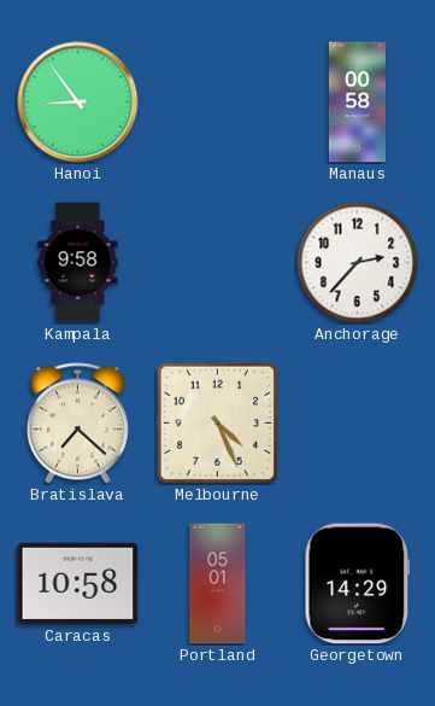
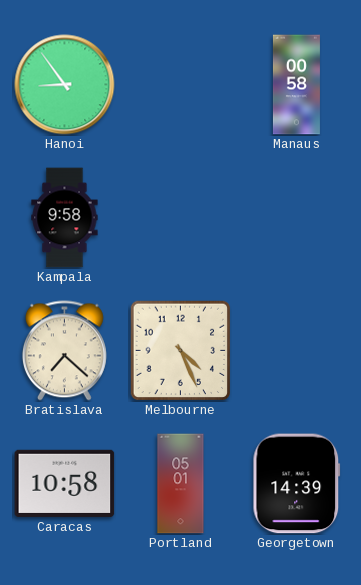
Anchorage: 2:37 -> none (358, 263)
Georgetown: 14:29 -> 14:39 (297, 484)
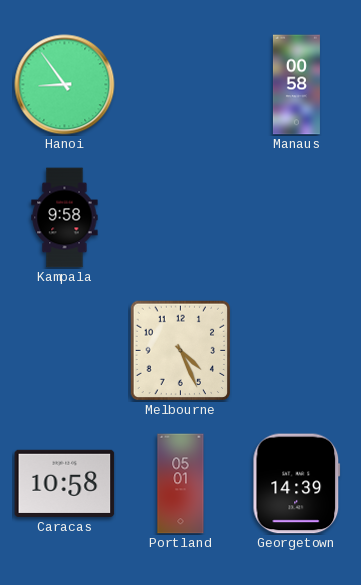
Bratislava: 7:22 -> none (64, 351)
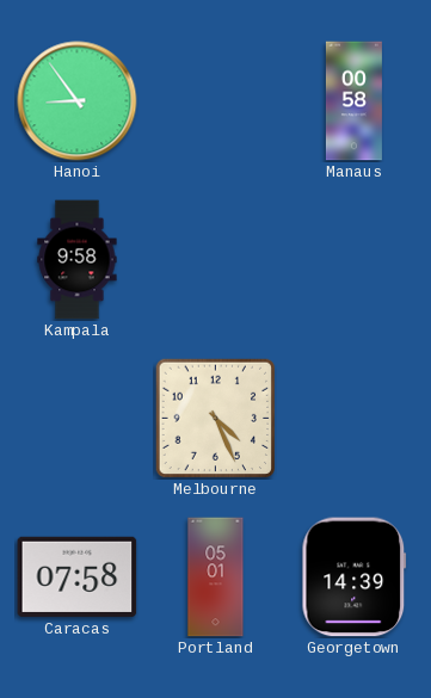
Caracas: 10:58 -> 07:58 (78, 576)
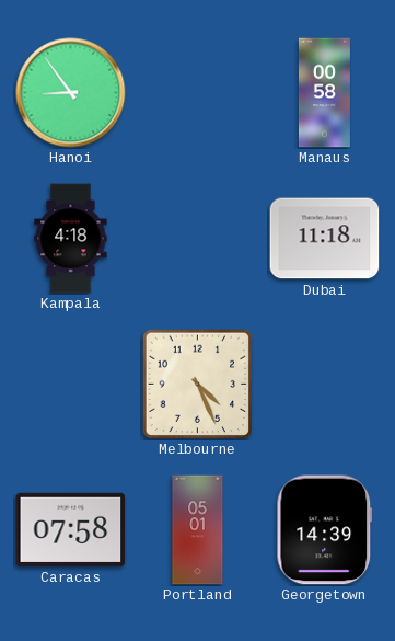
Kampala: 9:58 -> 4:18 (71, 239)
Dubai: none -> 11:18 (325, 239)
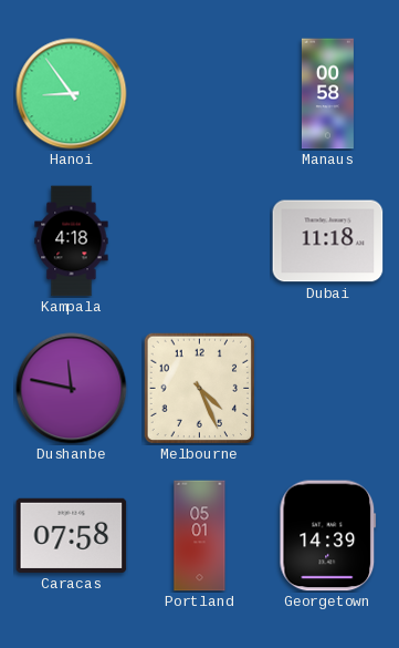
Dushanbe: none -> 11:47 (72, 389)
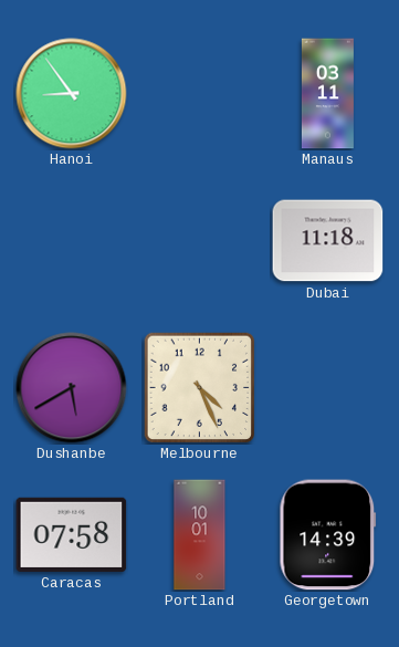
Manaus: 00:58 -> 03:11 (327, 94)
Kampala: 4:18 -> none (72, 241)
Dushanbe: 11:47 -> 5:40 (72, 388)
Portland: 05:01 -> 10:01 (200, 535)
